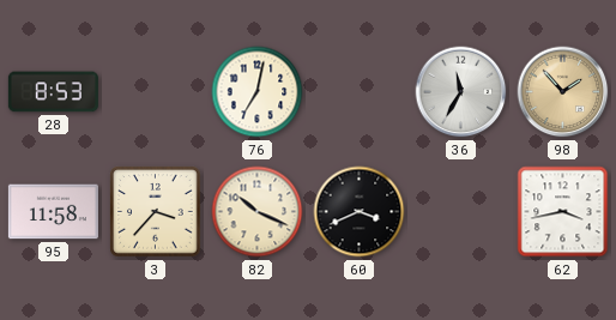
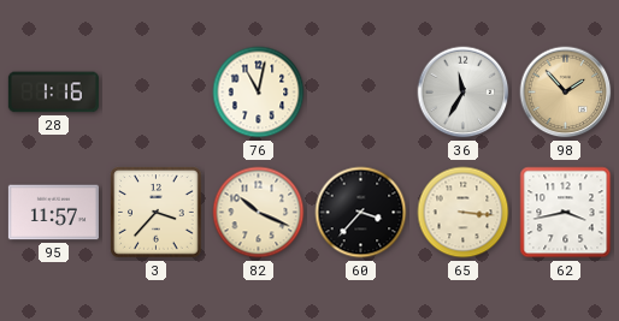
28: 8:53 -> 1:16 (53, 93)
76: 7:02 -> 11:02 (259, 93)
95: 11:58 -> 11:57 (53, 213)
60: 3:41 -> 3:37 (361, 213)
65: none -> 3:16 (464, 213)
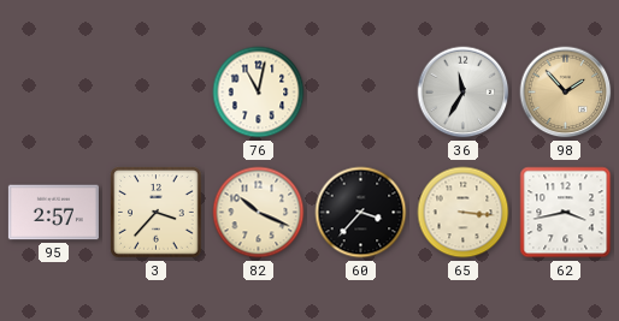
28: 1:16 -> none (53, 93)
95: 11:57 -> 2:57 (53, 213)
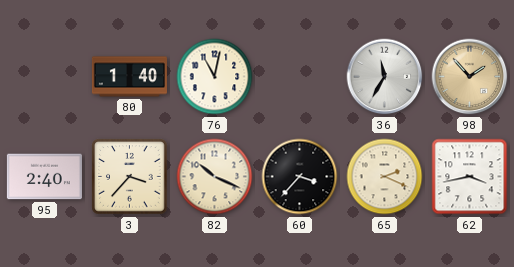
80: none -> 1:40 (129, 77)
95: 2:57 -> 2:40 (44, 177)
65: 3:16 -> 2:19 (385, 177)
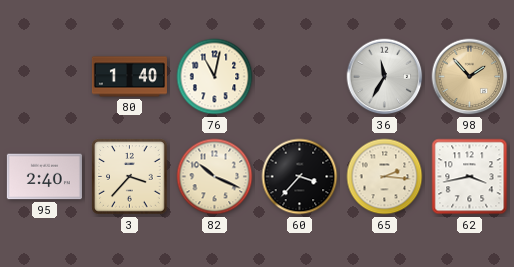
65: 2:19 -> 2:16 (385, 177)
